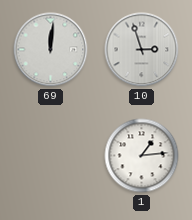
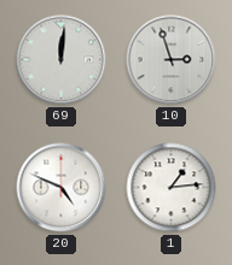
20: none -> 4:49 (62, 188)
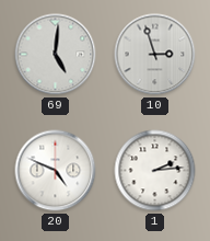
69: 12:01 -> 5:01 (56, 55)
1: 1:14 -> 2:14 (155, 171)
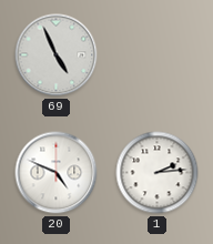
69: 5:01 -> 4:56 (57, 55)
10: 2:57 -> none (155, 55)
